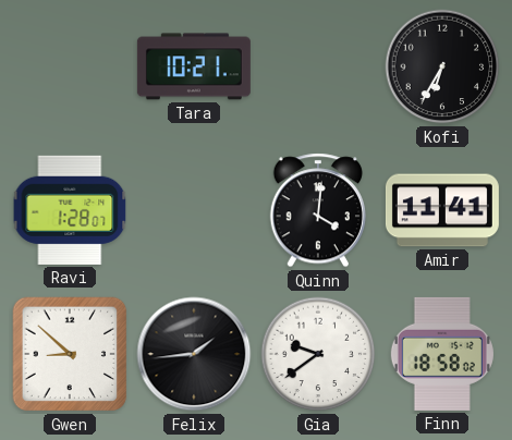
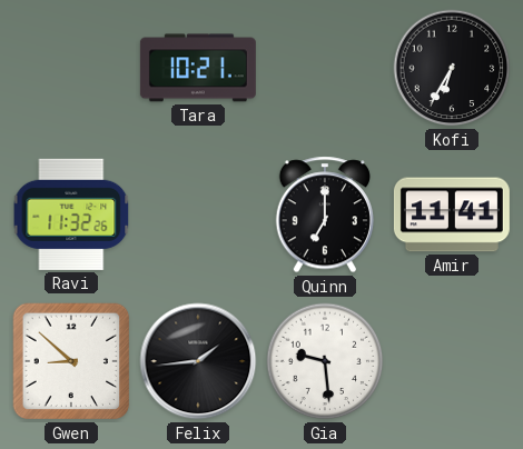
Ravi: 1:28 -> 11:32 (71, 214)
Quinn: 4:01 -> 7:00 (324, 214)
Gia: 9:39 -> 9:29 (325, 361)
Finn: 18:58 -> none (442, 354)
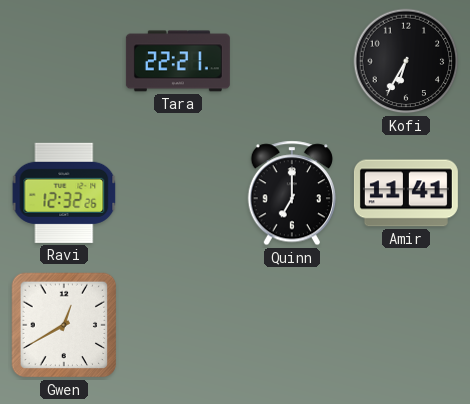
Tara: 10:21 -> 22:21 (178, 61)
Ravi: 11:32 -> 12:32 (64, 193)
Gwen: 8:52 -> 12:40 (64, 325)
Felix: 1:44 -> none (198, 361)
Gia: 9:29 -> none (325, 361)
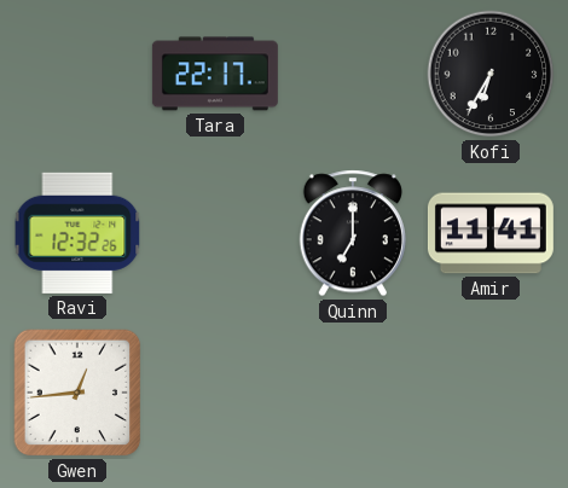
Tara: 22:21 -> 22:17 (215, 74)
Gwen: 12:40 -> 12:44 (77, 393)
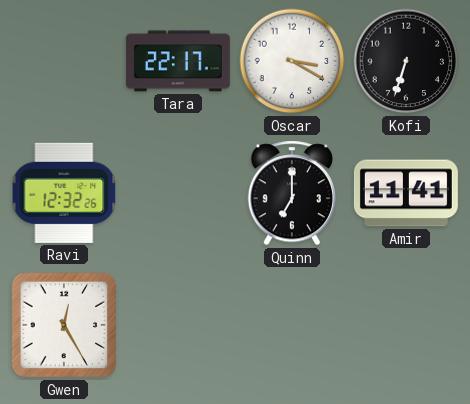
Oscar: none -> 3:20 (292, 61)
Kofi: 6:35 -> 6:33 (406, 61)
Gwen: 12:44 -> 12:25 (64, 325)
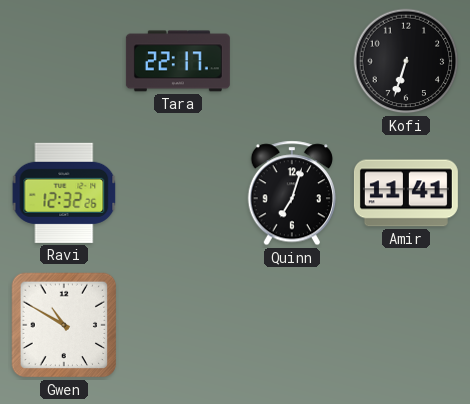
Oscar: 3:20 -> none (292, 61)
Quinn: 7:00 -> 7:03 (291, 193)
Gwen: 12:25 -> 10:50 (64, 325)
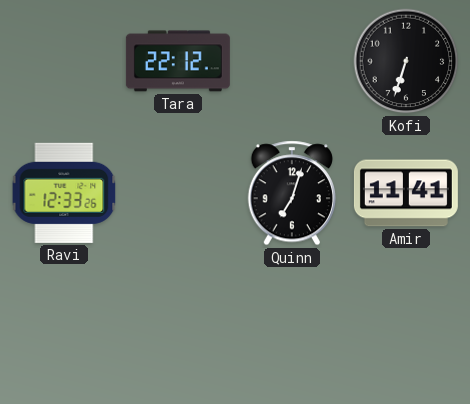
Tara: 22:17 -> 22:12 (178, 61)
Ravi: 12:32 -> 12:33 (64, 193)
Gwen: 10:50 -> none (64, 325)
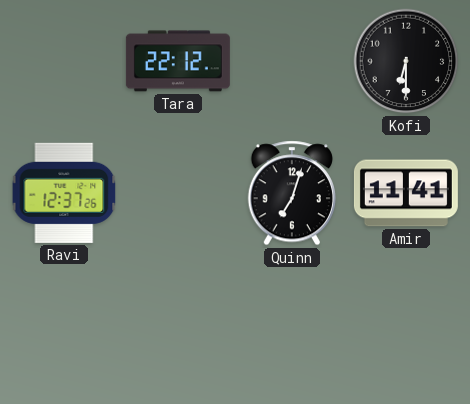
Kofi: 6:33 -> 6:30 (406, 61)
Ravi: 12:33 -> 12:37 (64, 193)
